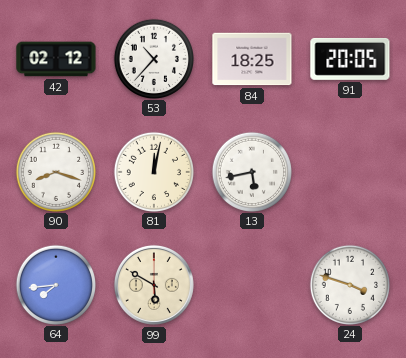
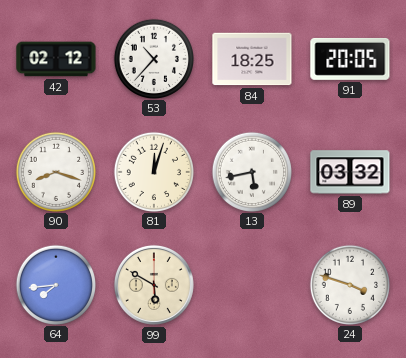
81: 12:02 -> 12:03 (153, 171)
89: none -> 03:32 (350, 172)
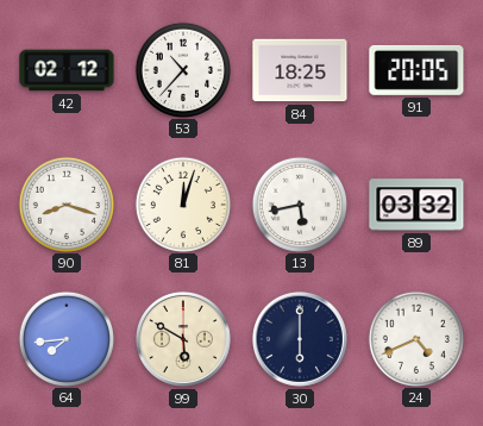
30: none -> 6:00 (300, 339)
24: 3:48 -> 4:41 (415, 338)
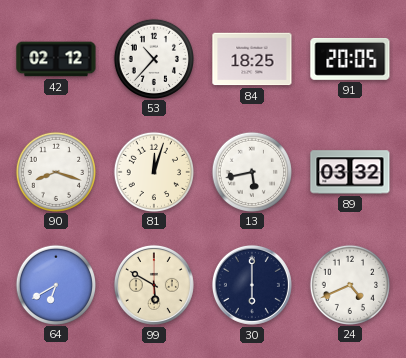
64: 7:44 -> 6:40 (55, 284)
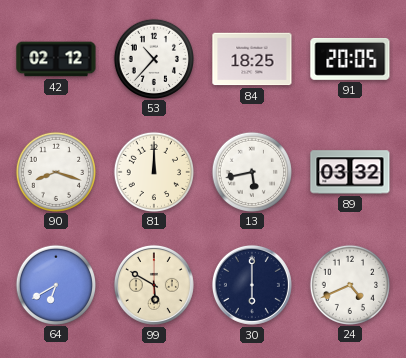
81: 12:03 -> 12:00 (153, 171)
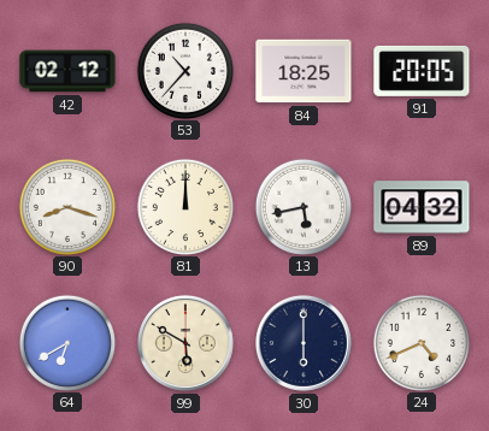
89: 03:32 -> 04:32 (422, 207)
